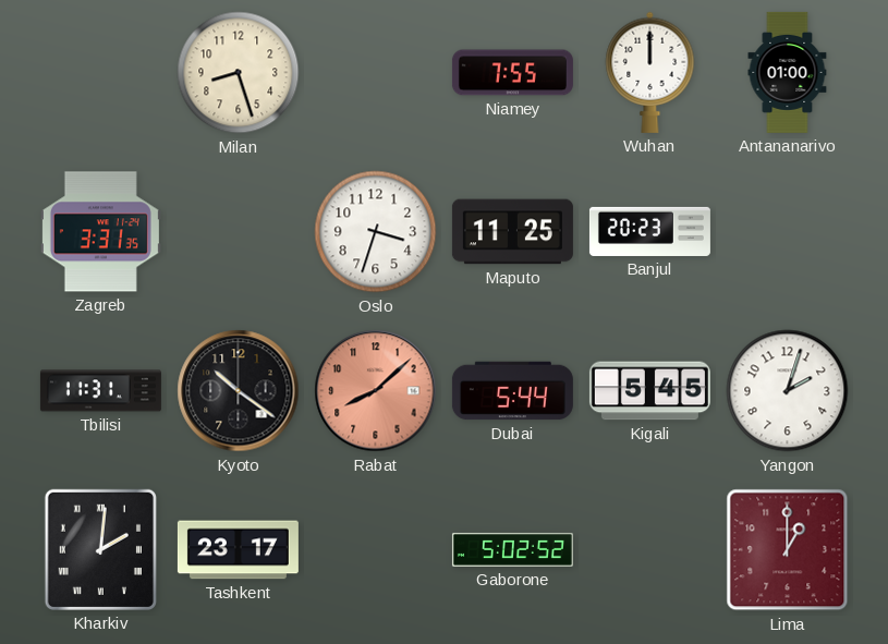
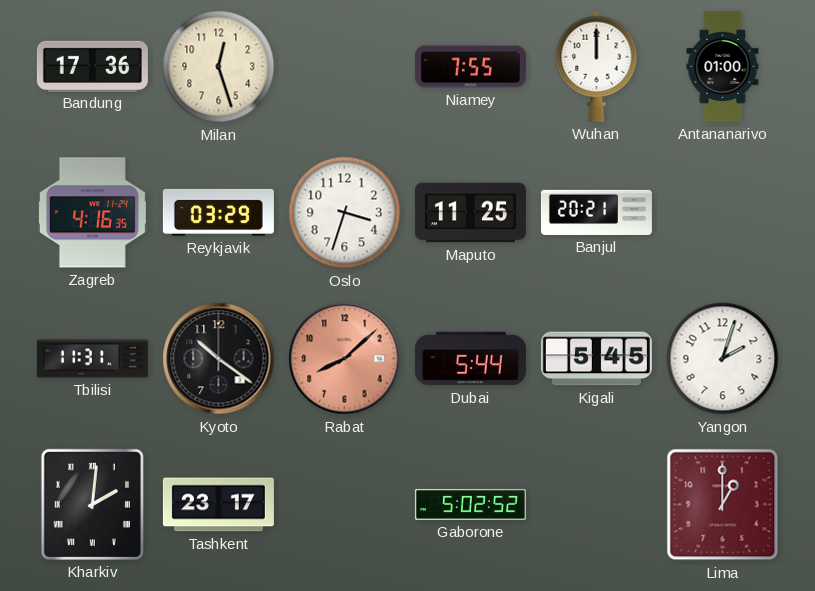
Bandung: none -> 17:36 (92, 66)
Milan: 8:27 -> 12:27 (219, 67)
Zagreb: 3:31 -> 4:16 (92, 213)
Reykjavik: none -> 03:29 (218, 212)
Banjul: 20:23 -> 20:21 (596, 212)
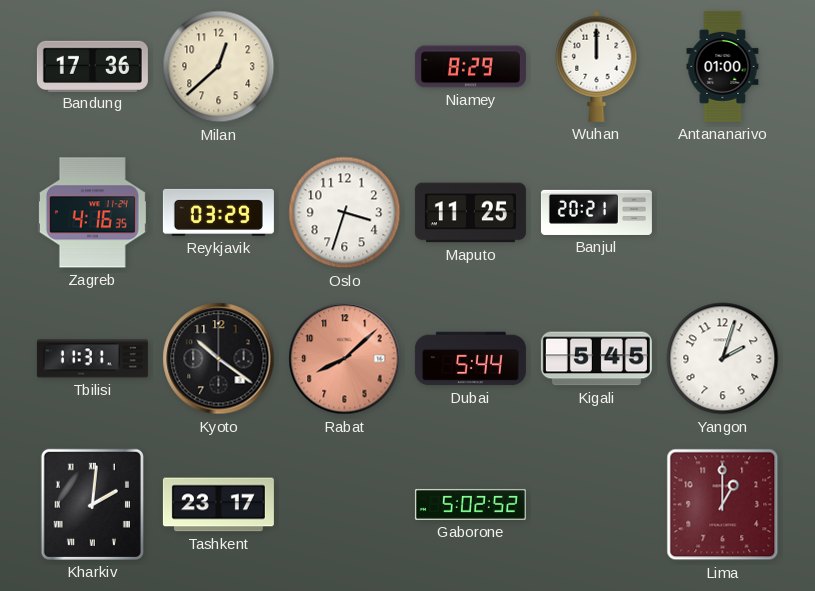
Milan: 12:27 -> 12:38 (219, 67)
Niamey: 7:55 -> 8:29 (470, 67)
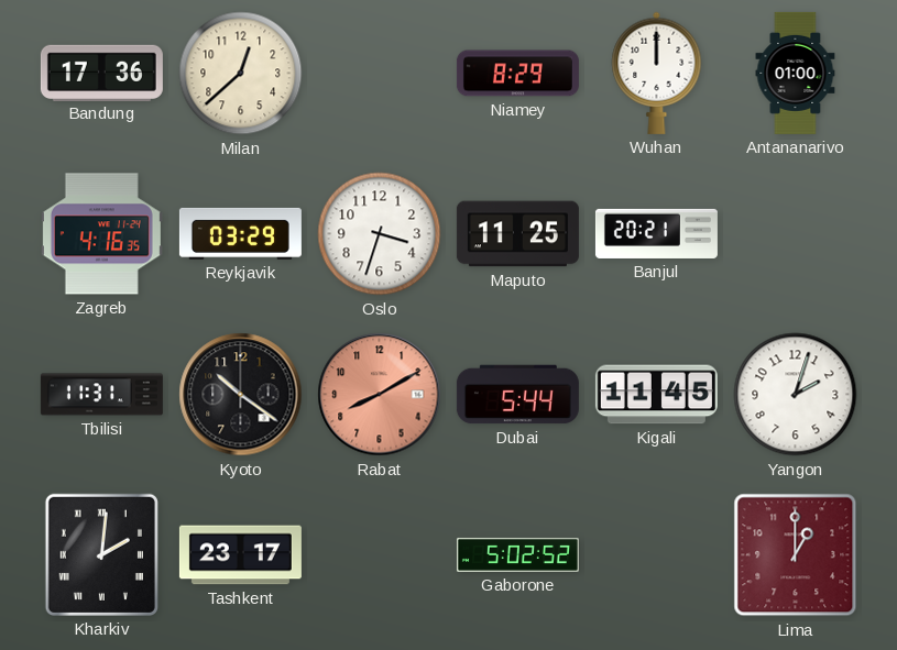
Rabat: 8:08 -> 8:10 (380, 395)
Kigali: 5:45 -> 11:45 (656, 395)
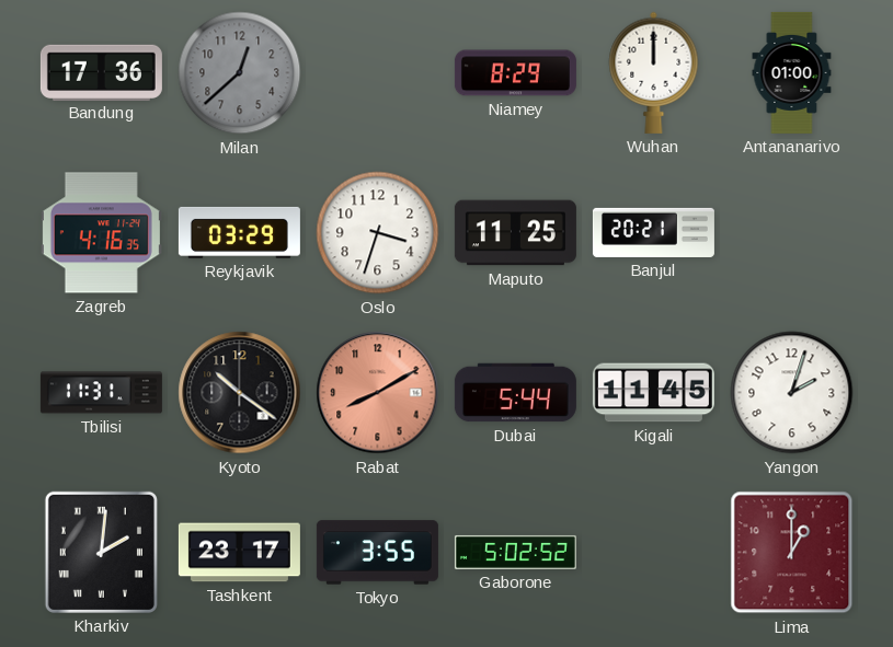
Milan dial: cream -> grey (240, 73)
Tokyo: none -> 3:55 (377, 553)
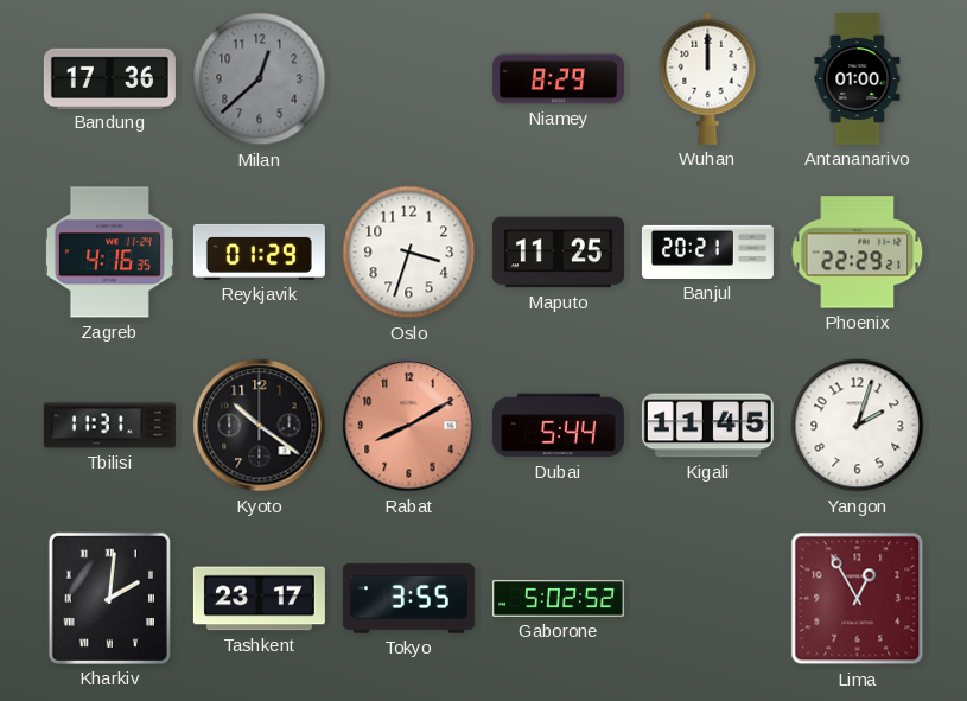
Reykjavik: 03:29 -> 01:29 (259, 251)
Phoenix: none -> 22:29 (858, 253)
Lima: 1:00 -> 12:55 (858, 599)
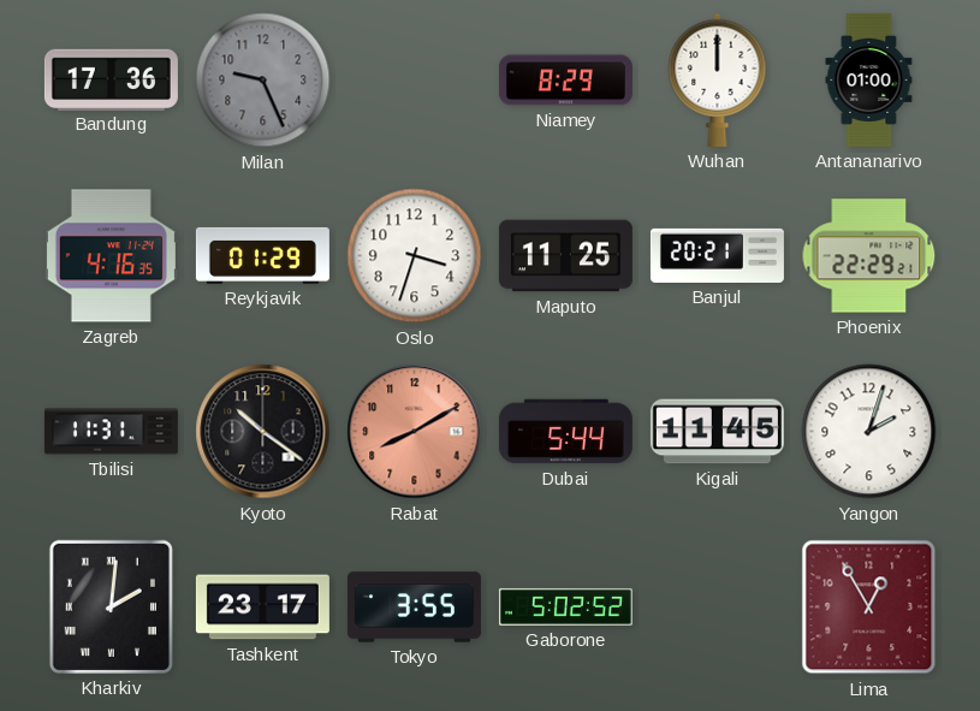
Milan: 12:38 -> 9:26 (263, 81)
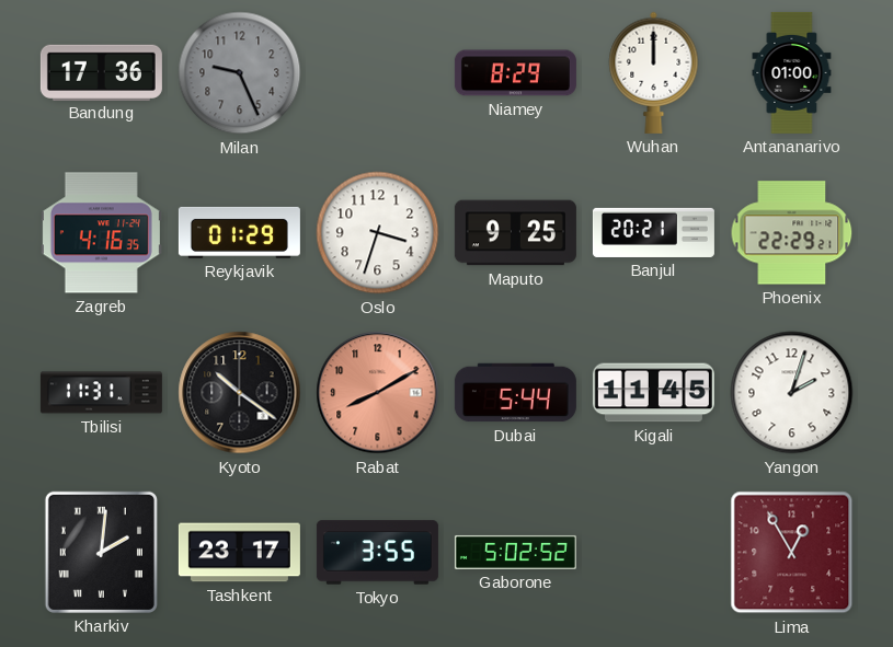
Maputo: 11:25 -> 9:25 (515, 233)
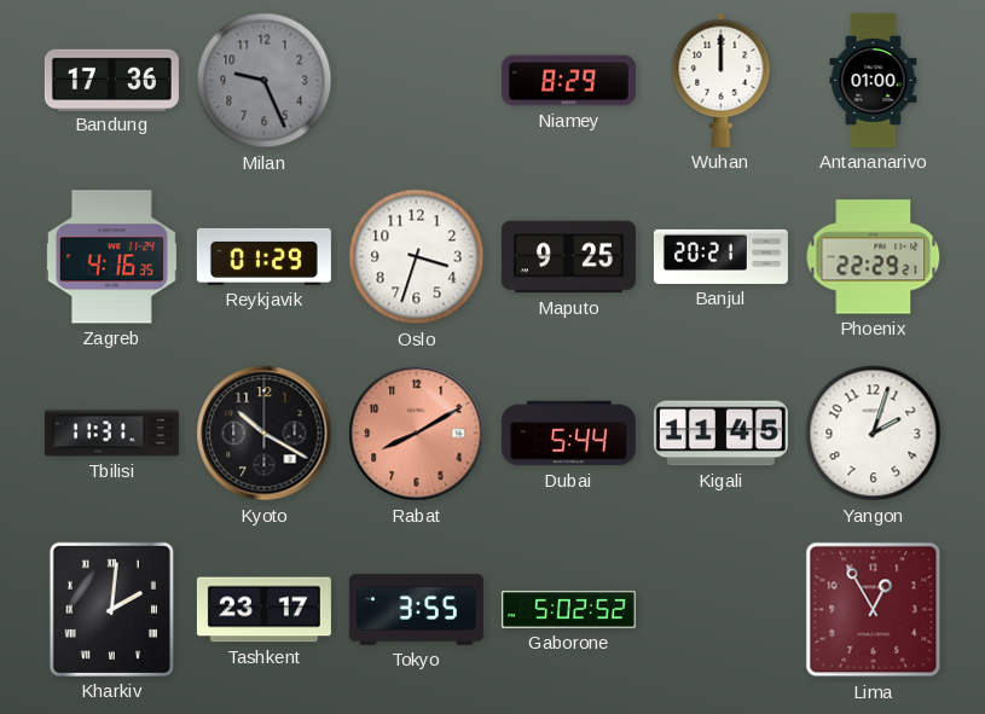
Kyoto: 10:21 -> 10:20 (265, 434)
